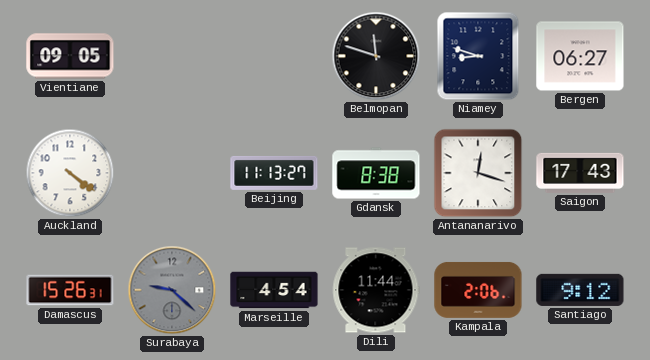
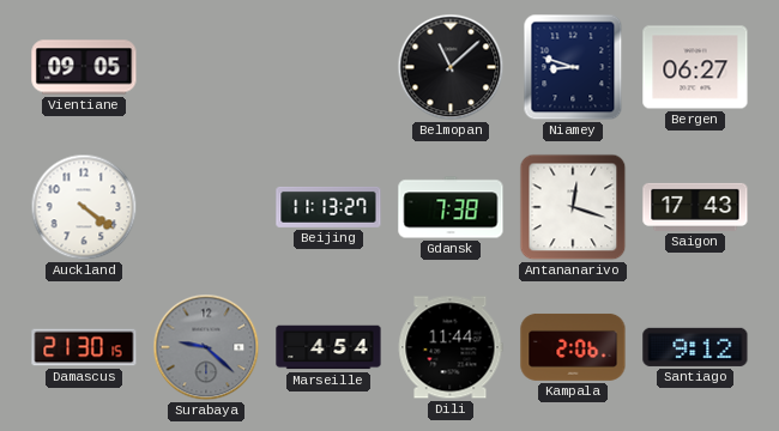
Belmopan: 11:48 -> 11:08 (451, 67)
Gdansk: 8:38 -> 7:38 (451, 207)
Damascus: 15:26 -> 21:30 (84, 347)
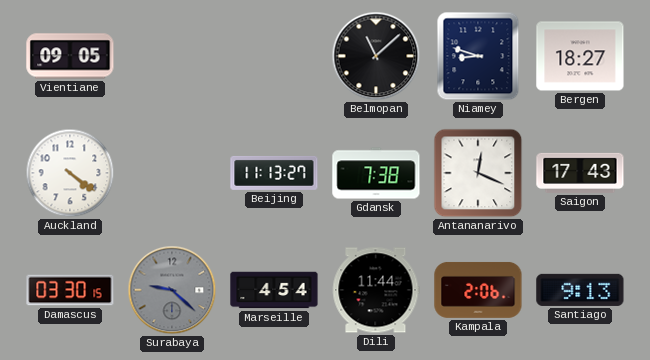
Bergen: 06:27 -> 18:27 (580, 56)
Antananarivo: 12:18 -> 12:19 (478, 173)
Damascus: 21:30 -> 03:30 (70, 290)
Santiago: 9:12 -> 9:13 (580, 290)
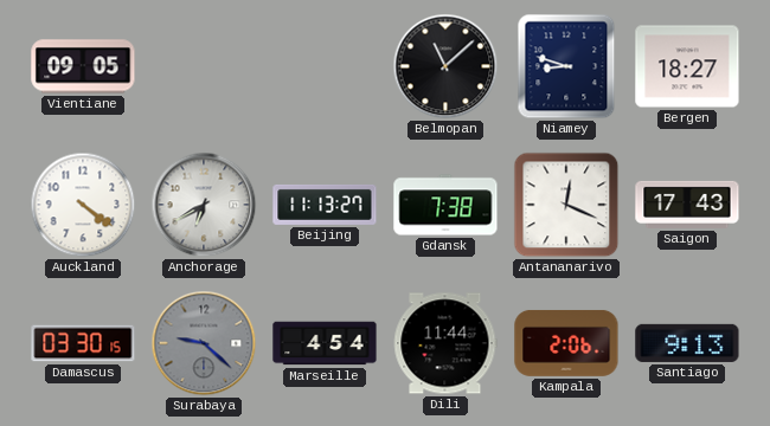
Anchorage: none -> 6:40 (204, 205)
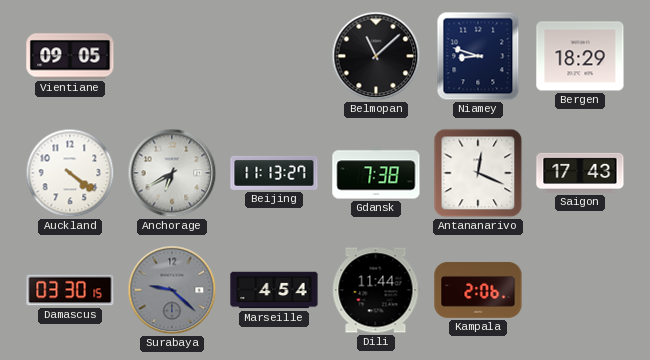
Bergen: 18:27 -> 18:29 (580, 56)
Santiago: 9:13 -> none (687, 343)
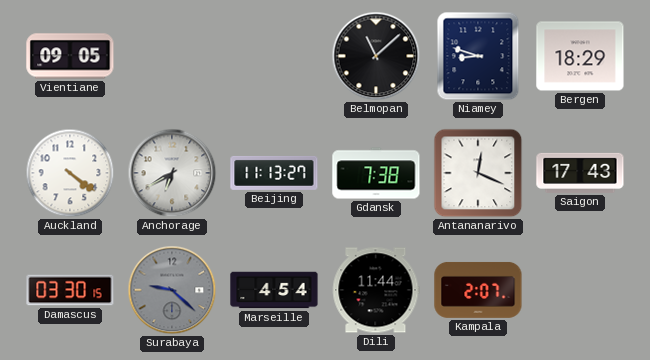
Kampala: 2:06 -> 2:07 (478, 290)
